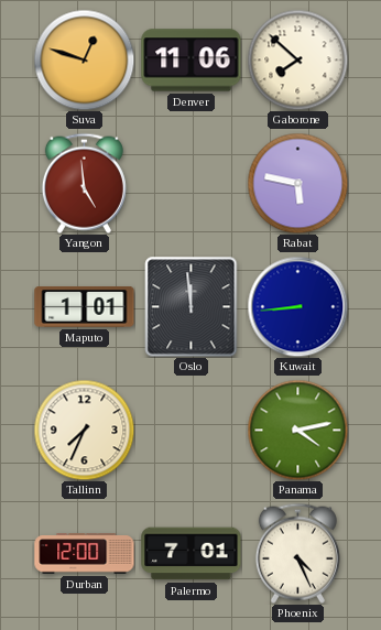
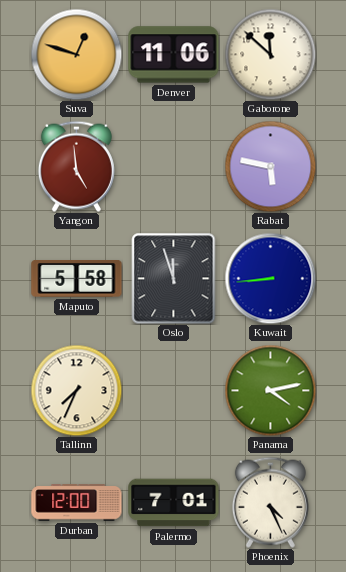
Gaborone: 7:52 -> 11:52 (270, 54)
Maputo: 1:01 -> 5:58 (77, 279)
Oslo: 11:59 -> 11:57 (174, 279)
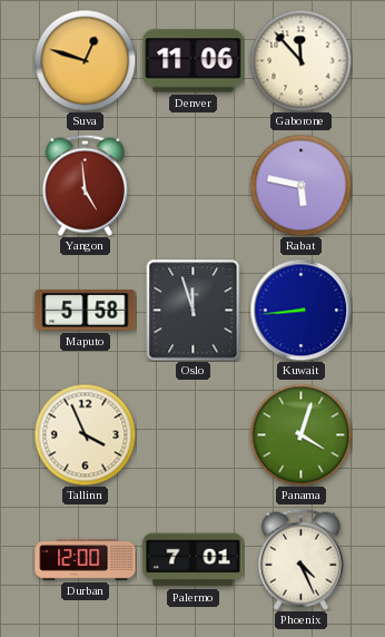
Gaborone: 11:52 -> 11:53 (300, 60)
Tallinn: 7:34 -> 3:56 (85, 434)
Panama: 4:13 -> 4:03 (300, 434)
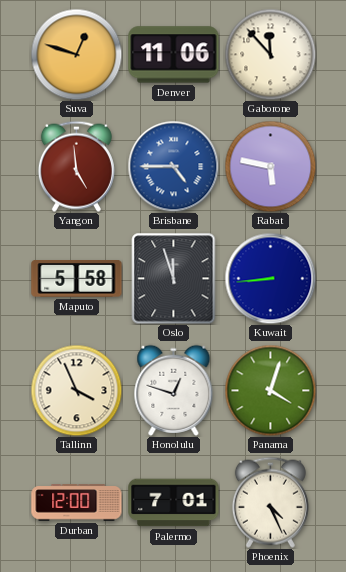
Brisbane: none -> 4:45 (173, 166)
Honolulu: none -> 12:48 (174, 390)
